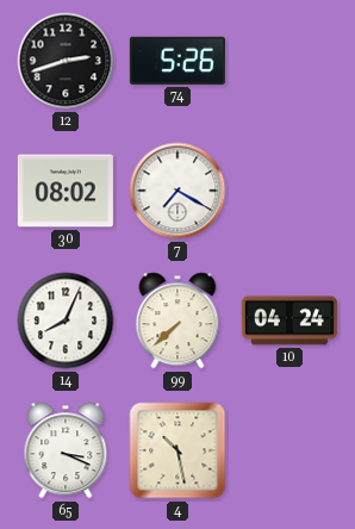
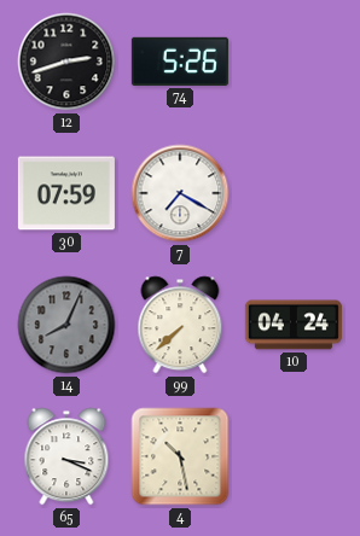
30: 08:02 -> 07:59 (66, 193)
14 dial: white -> grey (66, 325)
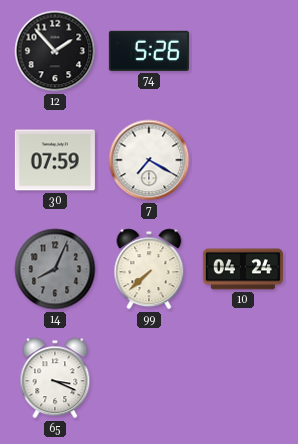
12: 2:42 -> 1:53 (55, 51)
4: 10:28 -> none (180, 456)
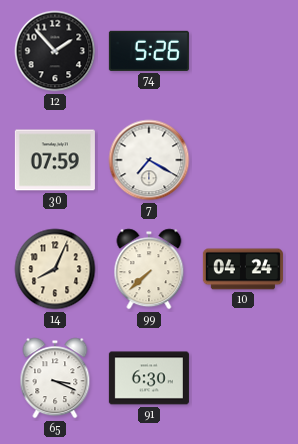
14 dial: grey -> cream (55, 269)
91: none -> 6:30 (149, 378)
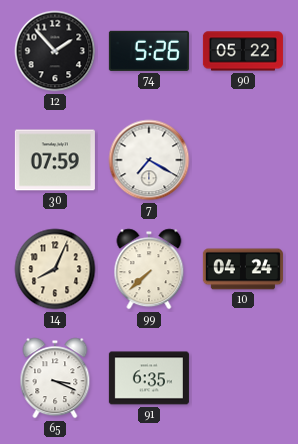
90: none -> 05:22 (243, 51)
91: 6:30 -> 6:35 (149, 378)
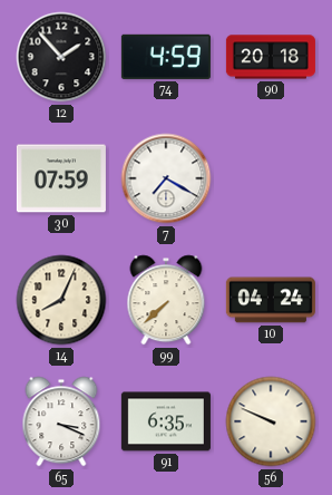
74: 5:26 -> 4:59 (166, 57)
90: 05:22 -> 20:18 (271, 57)
56: none -> 9:49 (271, 421)
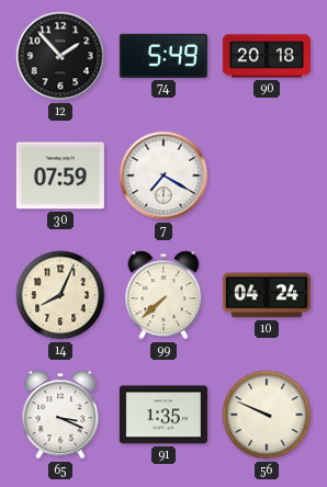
74: 4:59 -> 5:49 (163, 56)
91: 6:35 -> 1:35 (163, 415)
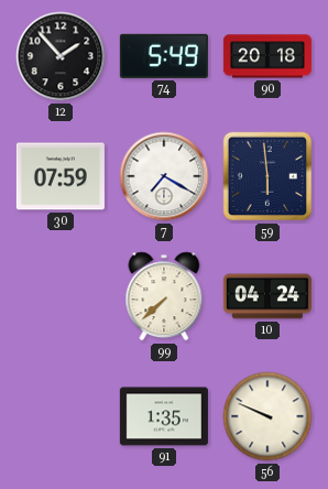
59: none -> 5:59 (267, 176)
14: 8:04 -> none (60, 295)
65: 3:19 -> none (60, 415)
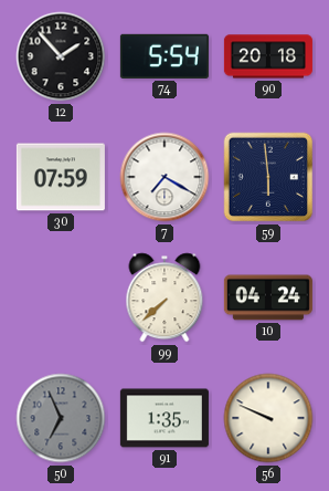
74: 5:49 -> 5:54 (164, 56)
50: none -> 6:56 (61, 418)
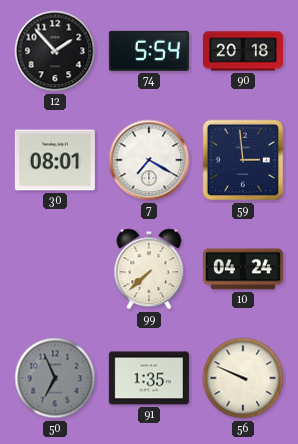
30: 07:59 -> 08:01 (55, 160)
59: 5:59 -> 2:59 (243, 160)
